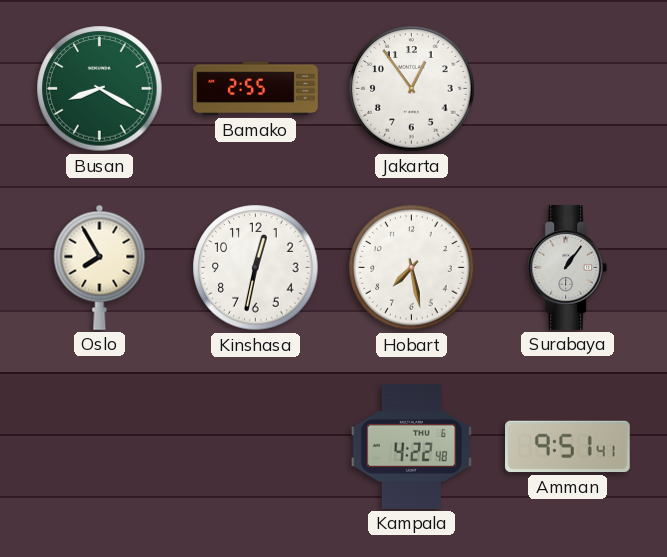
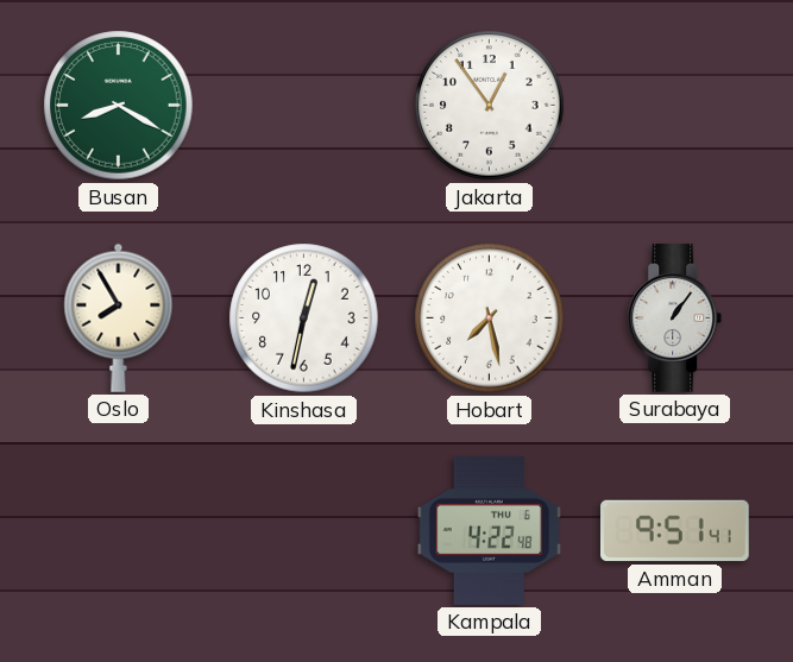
Bamako: 2:55 -> none (256, 89)
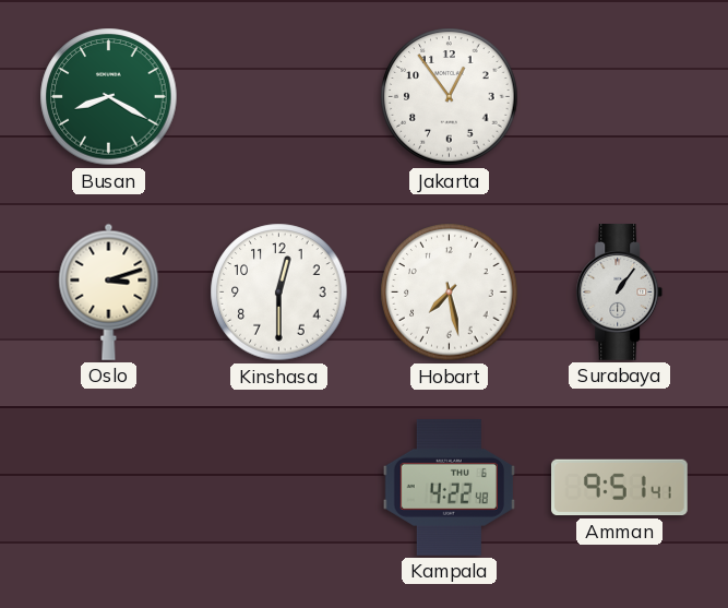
Oslo: 7:55 -> 3:12 (109, 291)
Kinshasa: 12:32 -> 12:30 (279, 293)
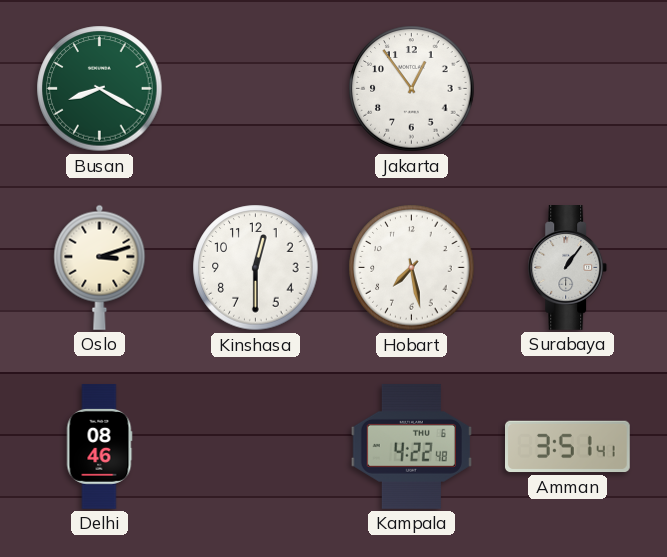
Delhi: none -> 08:46 (99, 447)
Amman: 9:51 -> 3:51 (568, 447)
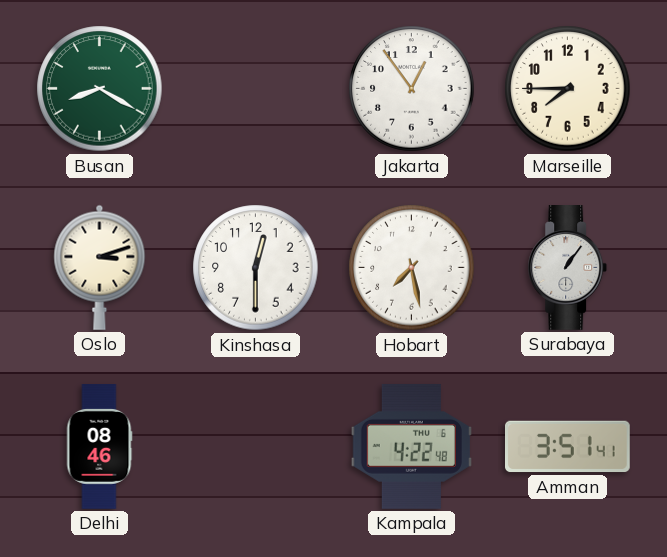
Marseille: none -> 7:45 (568, 89)
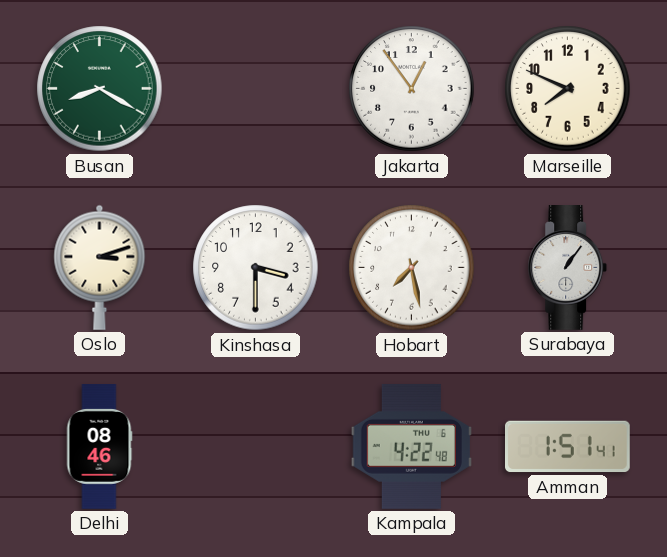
Marseille: 7:45 -> 7:49 (568, 89)
Kinshasa: 12:30 -> 3:30 (256, 268)
Amman: 3:51 -> 1:51 (568, 447)
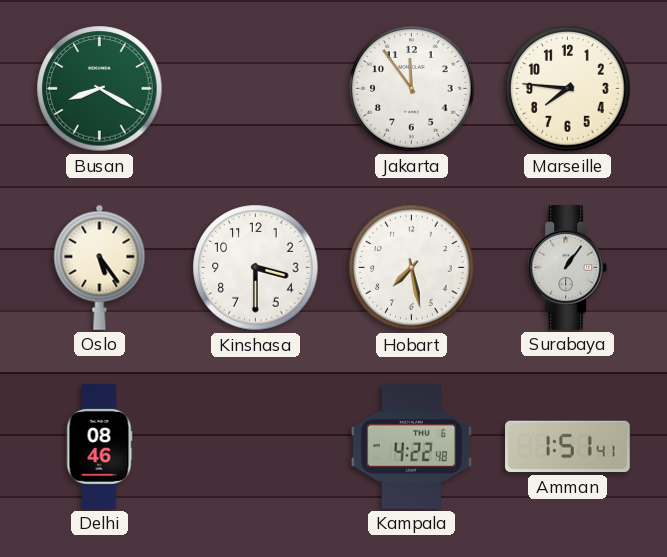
Jakarta: 12:54 -> 11:54 (412, 89)
Marseille: 7:49 -> 7:46 (568, 89)
Oslo: 3:12 -> 5:24 (100, 267)
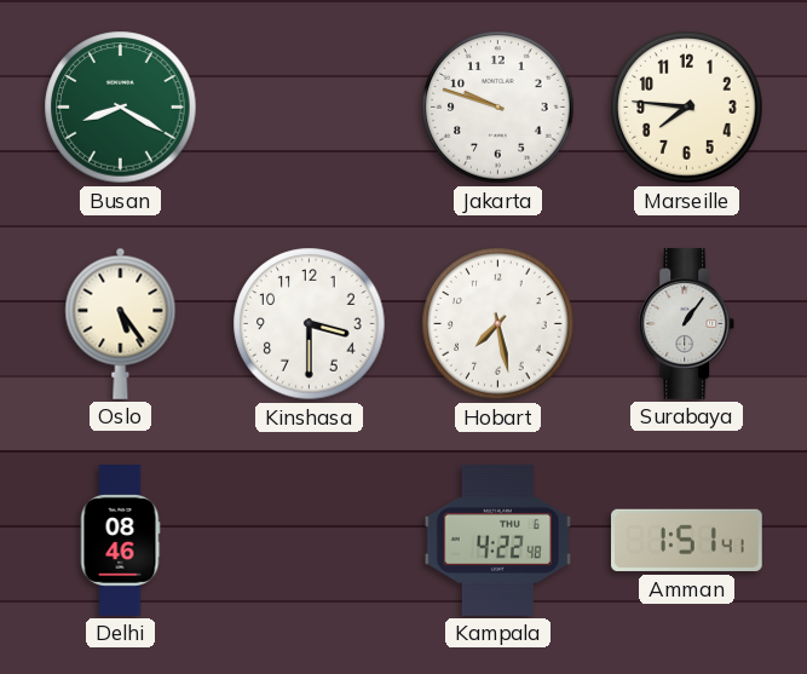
Jakarta: 11:54 -> 9:48 (498, 108)
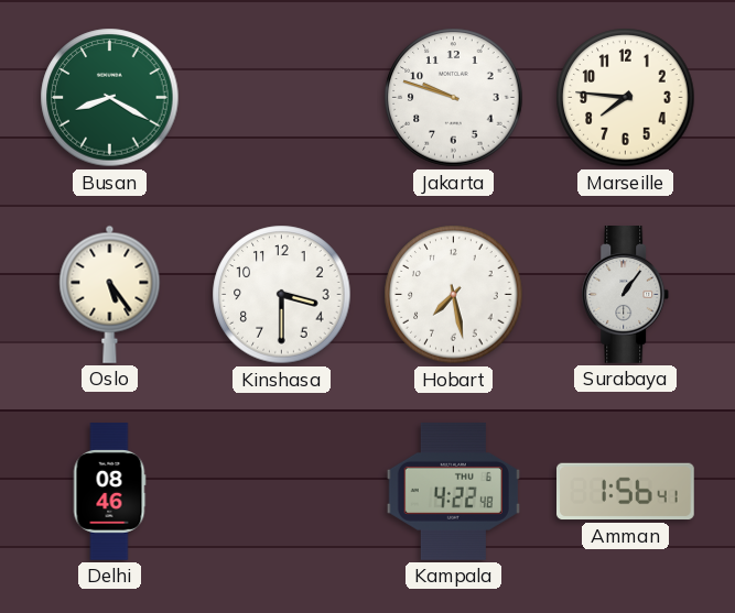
Amman: 1:51 -> 1:56 (626, 492)
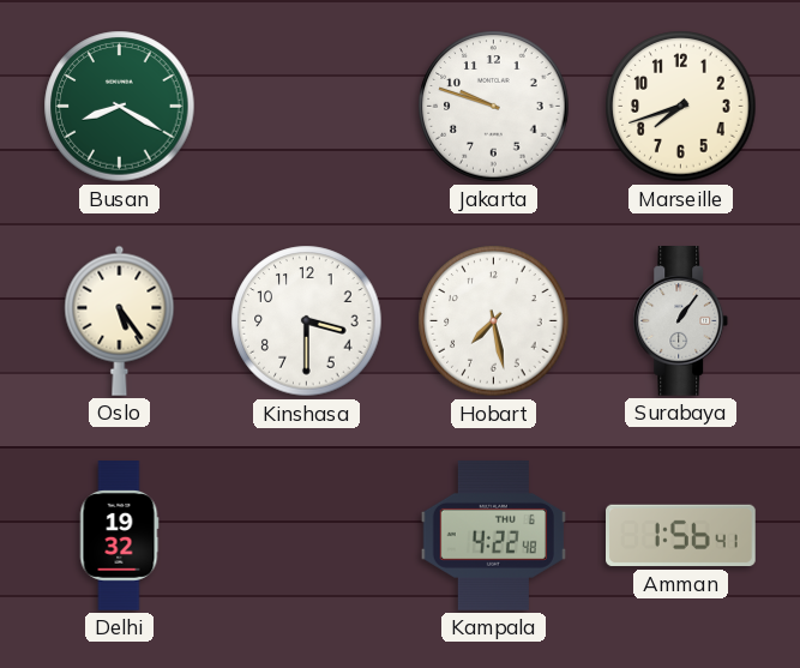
Marseille: 7:46 -> 7:42 (681, 107)
Delhi: 08:46 -> 19:32 (119, 536)
